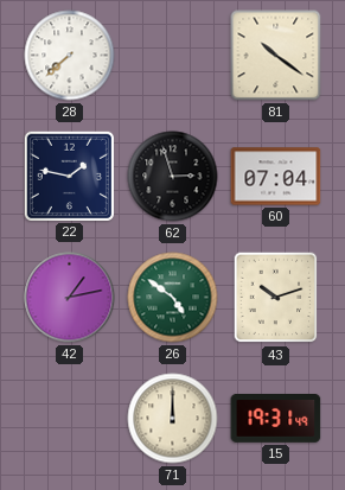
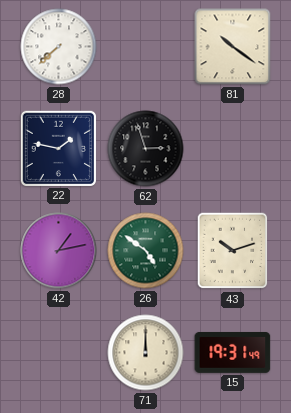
60: 07:04 -> none (276, 177)
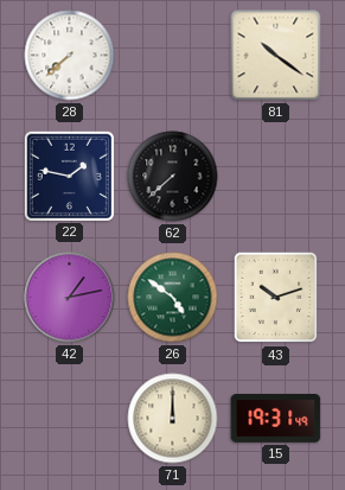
62: 2:57 -> 7:38 (173, 177)
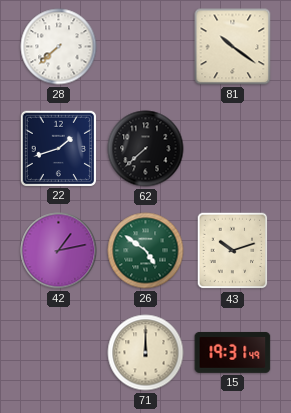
22: 1:47 -> 1:42 (58, 148)
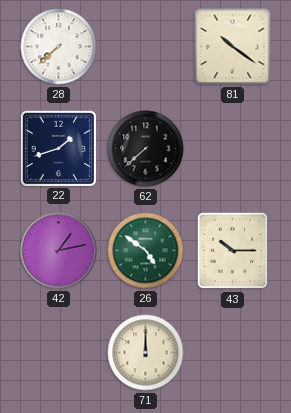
43: 10:12 -> 10:15 (233, 251)
15: 19:31 -> none (233, 352)
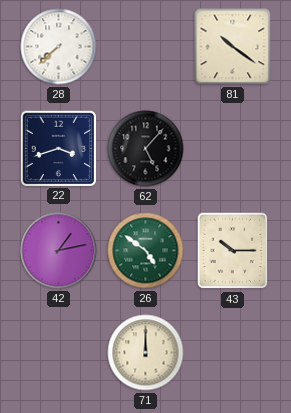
22: 1:42 -> 3:42 (58, 148)
62: 7:38 -> 5:07 (146, 149)
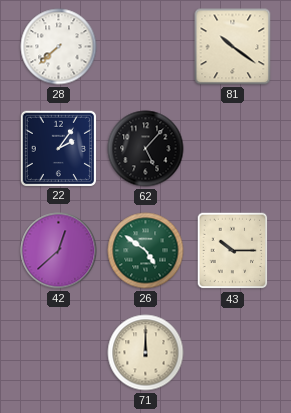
22: 3:42 -> 2:06 (58, 148)
42: 1:13 -> 12:38 (59, 251)
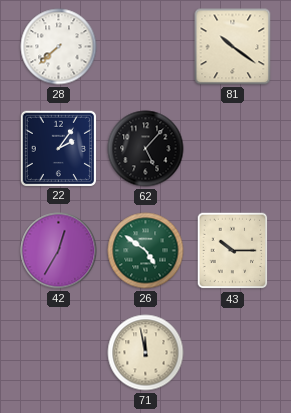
42: 12:38 -> 12:35 (59, 251)
71: 12:00 -> 11:58 (146, 353)
